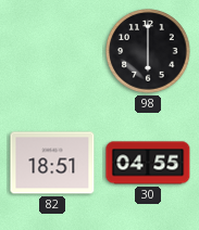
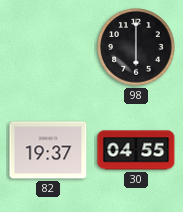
82: 18:51 -> 19:37 (48, 150)
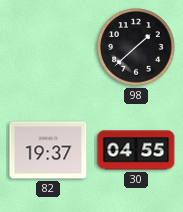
98: 6:00 -> 1:38 (136, 47)
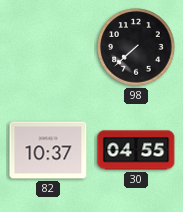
98: 1:38 -> 7:38 (136, 47)
82: 19:37 -> 10:37 (48, 150)
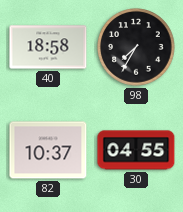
40: none -> 18:58 (48, 47)
98: 7:38 -> 7:35 (136, 47)
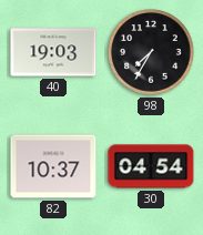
40: 18:58 -> 19:03 (53, 52)
30: 04:55 -> 04:54 (151, 166)
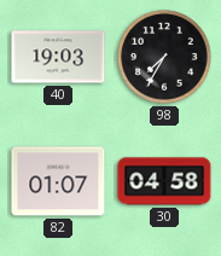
82: 10:37 -> 01:07 (58, 181)
30: 04:54 -> 04:58 (164, 181)
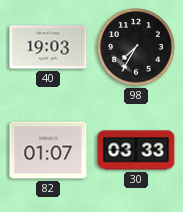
30: 04:58 -> 03:33 (136, 150)
